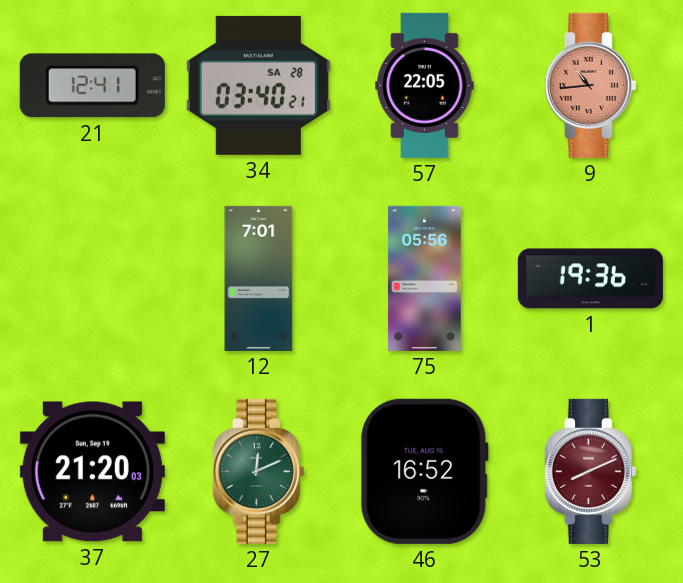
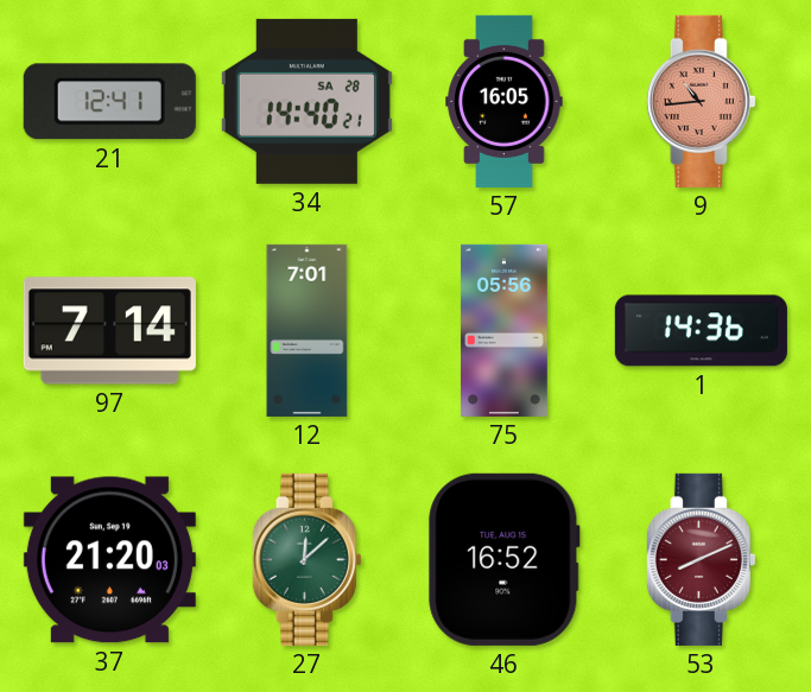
34: 03:40 -> 14:40 (306, 101)
57: 22:05 -> 16:05 (505, 101)
97: none -> 7:14 (109, 331)
1: 19:36 -> 14:36 (701, 331)
27: 12:11 -> 12:08 (306, 559)
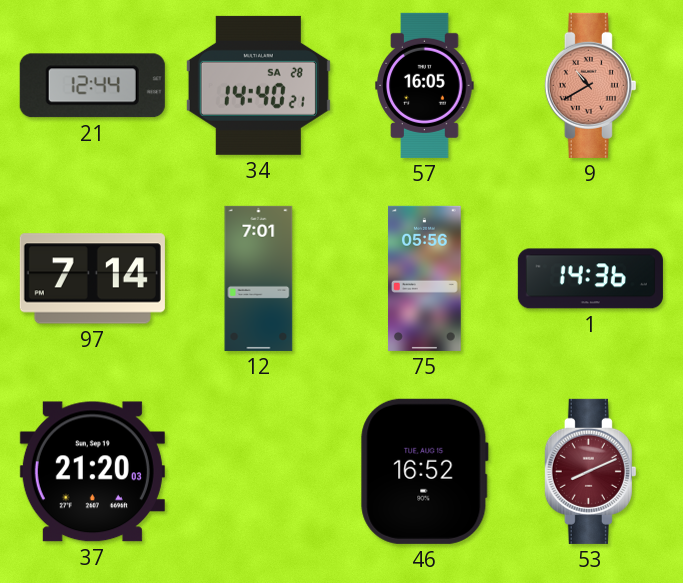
21: 12:41 -> 12:44 (92, 86)
9: 10:44 -> 10:40 (590, 85)
27: 12:08 -> none (306, 559)
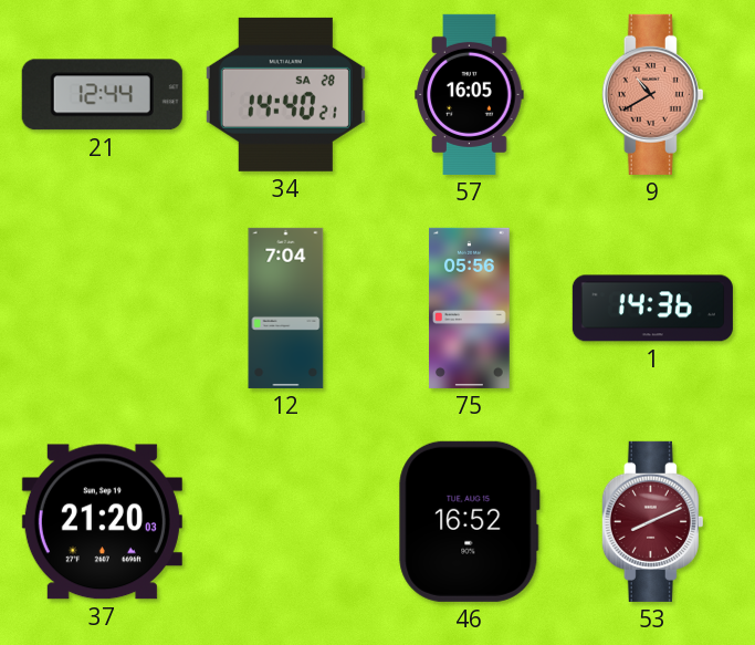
97: 7:14 -> none (92, 279)
12: 7:01 -> 7:04 (286, 308)
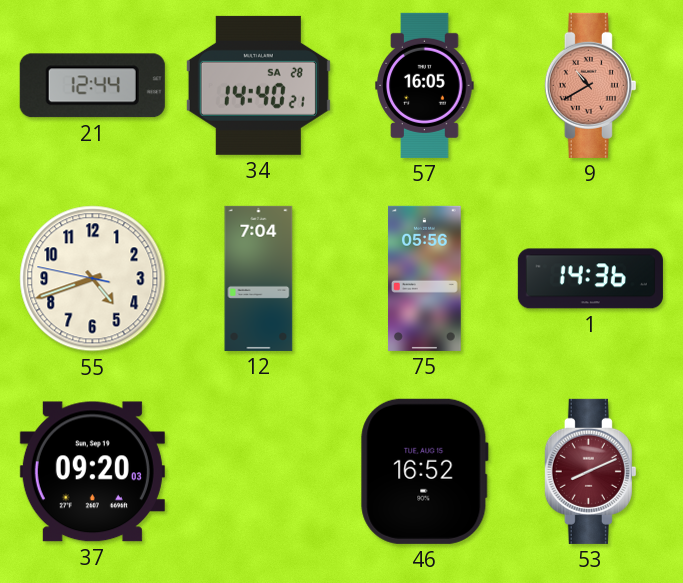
55: none -> 4:41 (93, 279)
37: 21:20 -> 09:20 (92, 472)
